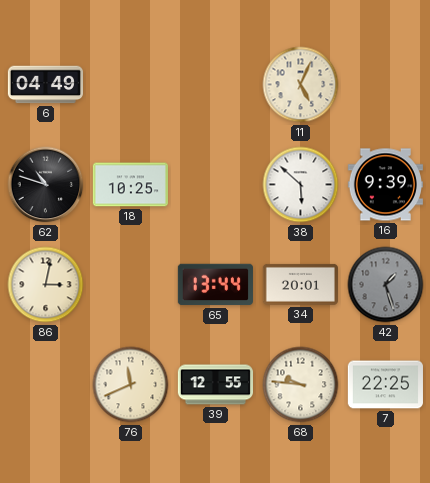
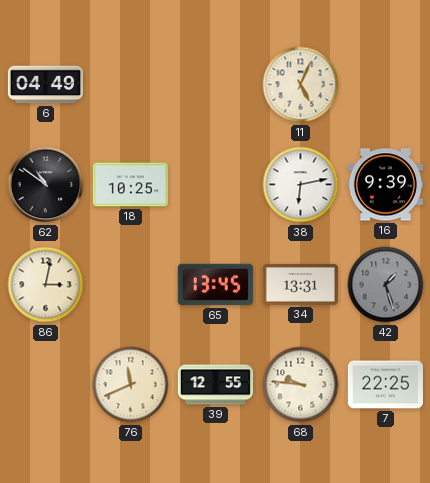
62: 10:48 -> 10:51 (46, 185)
38: 5:52 -> 6:13 (301, 185)
65: 13:44 -> 13:45 (215, 285)
34: 20:01 -> 13:31 (300, 284)
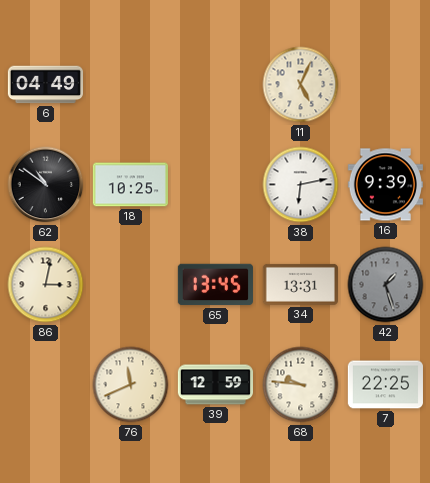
39: 12:55 -> 12:59 (215, 385)
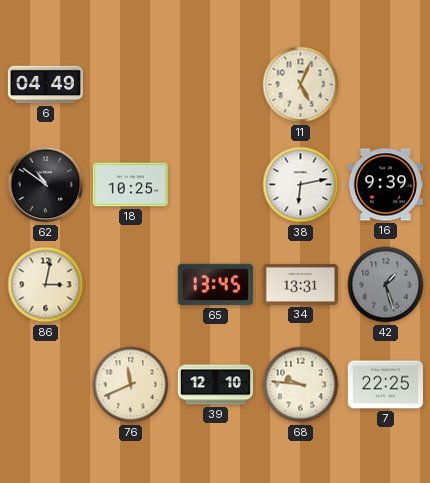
39: 12:59 -> 12:10 (215, 385)
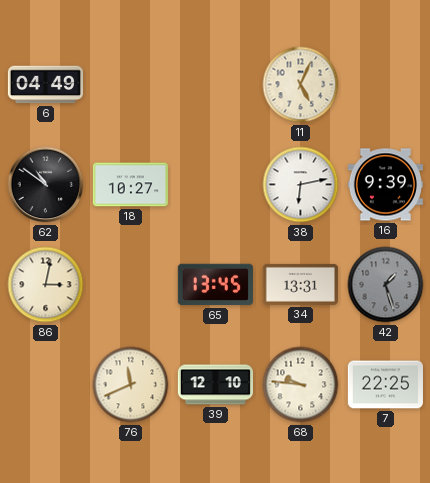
18: 10:25 -> 10:27 (130, 185)
